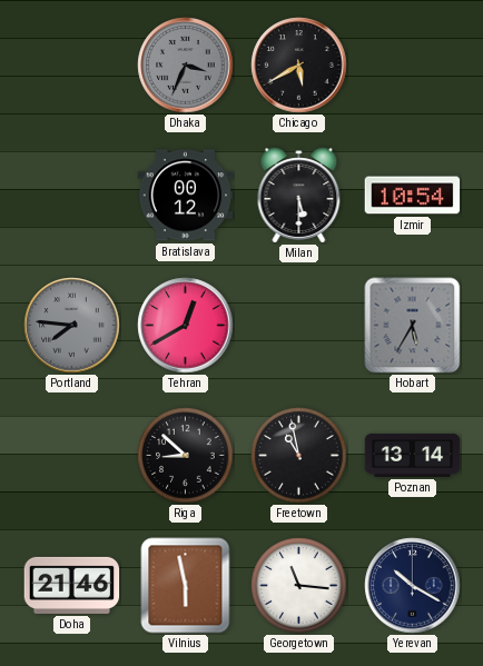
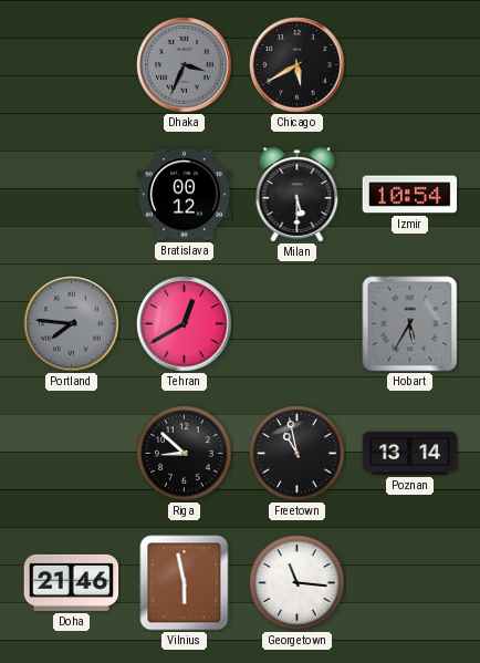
Yerevan: 10:20 -> none (413, 586)
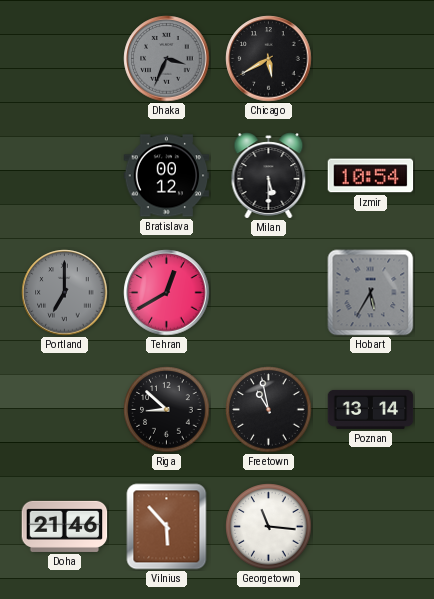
Portland: 7:46 -> 7:00 (65, 293)
Vilnius: 5:58 -> 5:53 (167, 527)
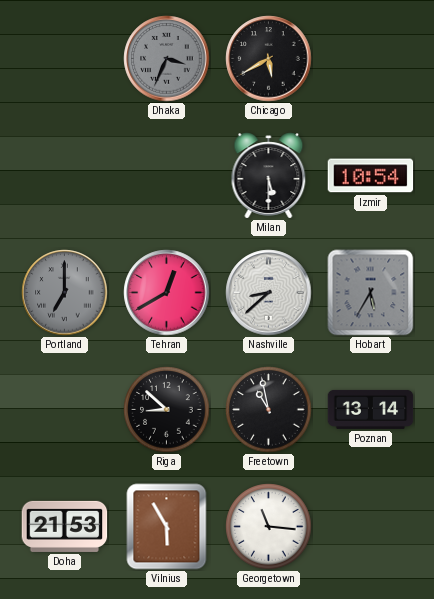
Bratislava: 00:12 -> none (167, 176)
Nashville: none -> 8:38 (269, 293)
Doha: 21:46 -> 21:53 (65, 526)
Vilnius: 5:53 -> 5:55 (167, 527)
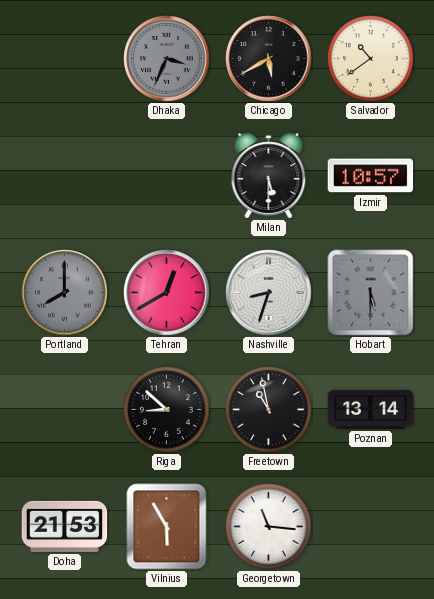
Salvador: none -> 10:39 (371, 59)
Izmir: 10:54 -> 10:57 (371, 176)
Portland: 7:00 -> 8:00 (65, 293)
Nashville: 8:38 -> 8:33 (269, 293)
Hobart: 5:35 -> 5:30 (371, 293)
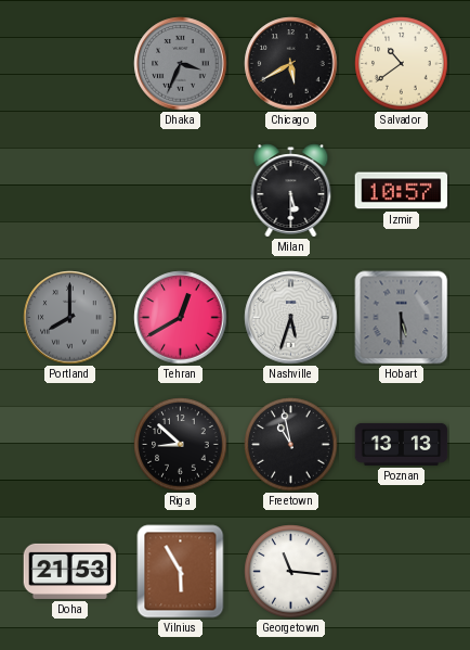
Nashville: 8:33 -> 5:33 (291, 318)
Poznan: 13:14 -> 13:13 (402, 444)
